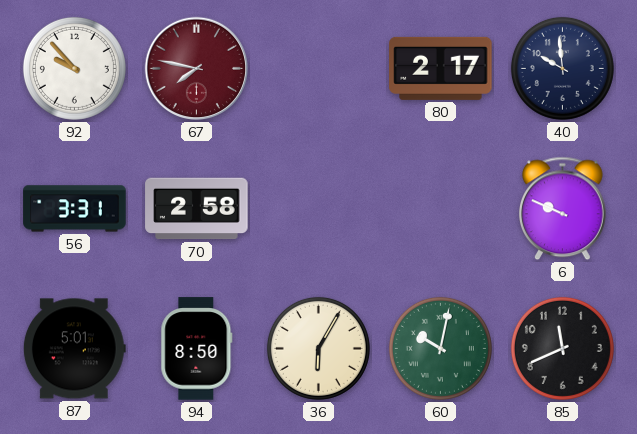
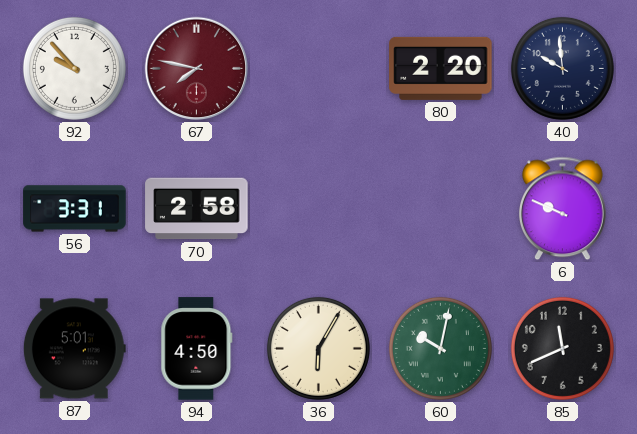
80: 2:17 -> 2:20 (441, 68)
94: 8:50 -> 4:50 (197, 349)
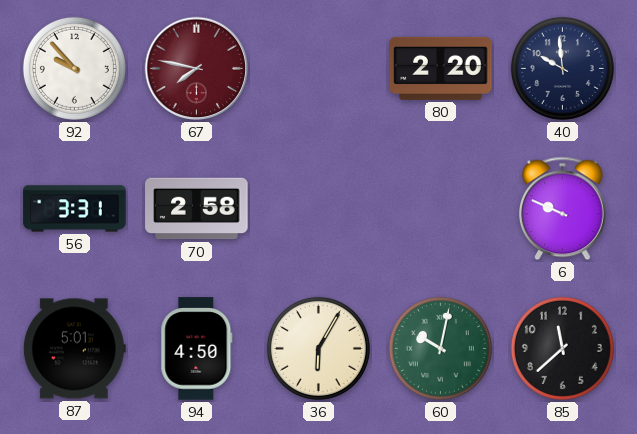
85: 11:41 -> 11:38 (562, 348)
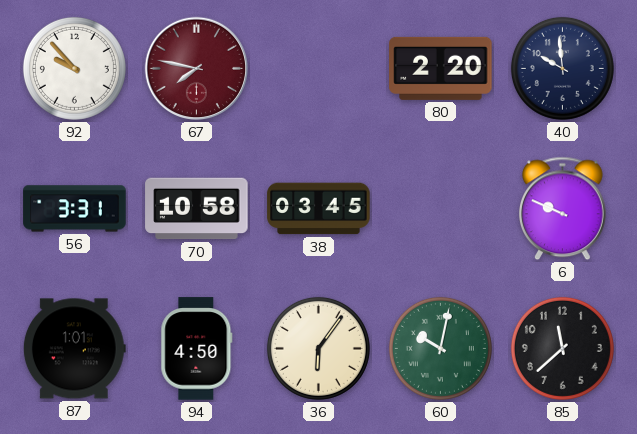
70: 2:58 -> 10:58 (197, 209)
38: none -> 03:45 (319, 209)
87: 5:01 -> 1:01 (74, 349)
36: 6:05 -> 6:06 (318, 348)
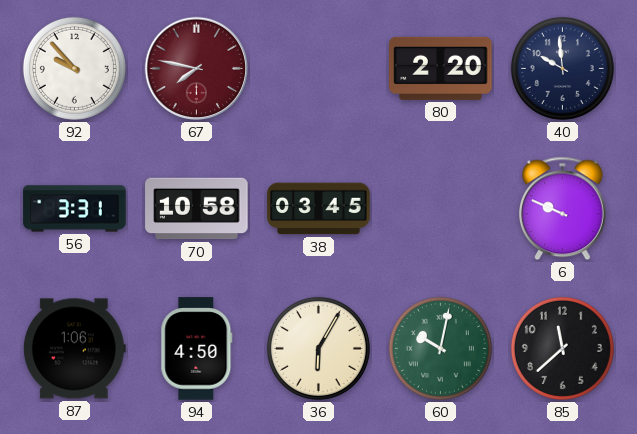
87: 1:01 -> 1:06 (74, 349)
36: 6:06 -> 6:05 (318, 348)
